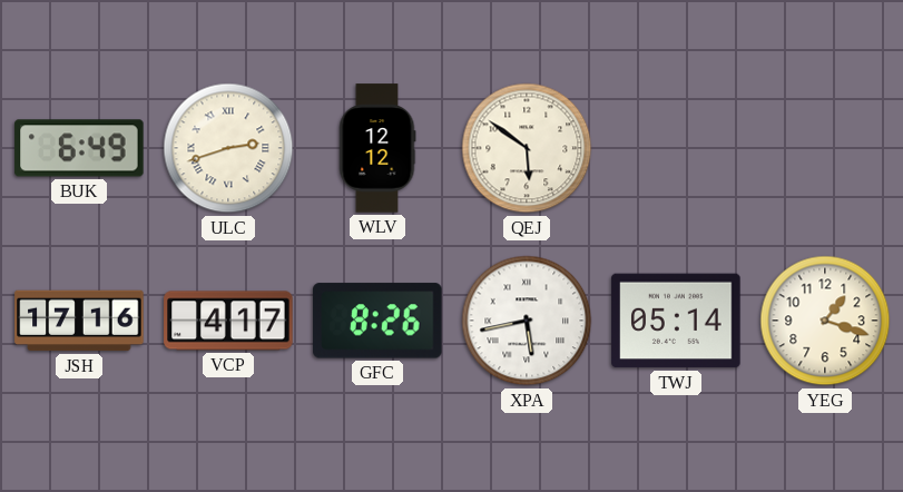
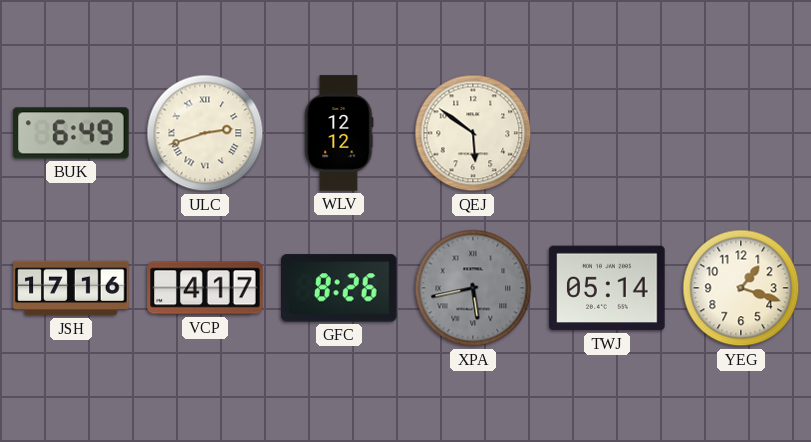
XPA dial: white -> grey (473, 288)
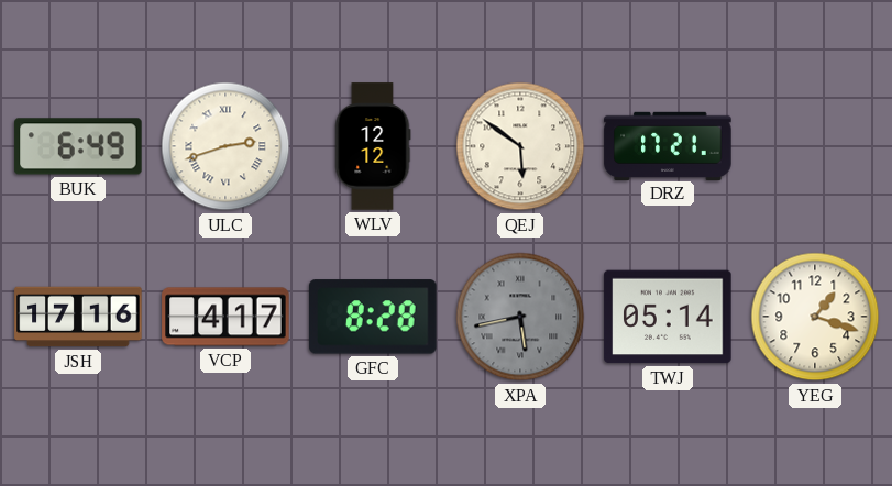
DRZ: none -> 17:21 (668, 145)
GFC: 8:26 -> 8:28 (373, 317)
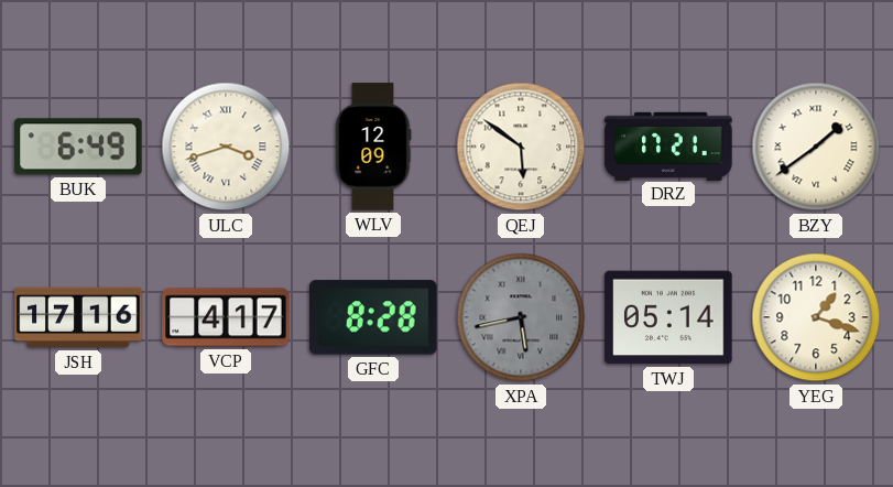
ULC: 2:42 -> 3:42 (226, 147)
WLV: 12:12 -> 12:09 (373, 147)
BZY: none -> 1:39 (816, 147)
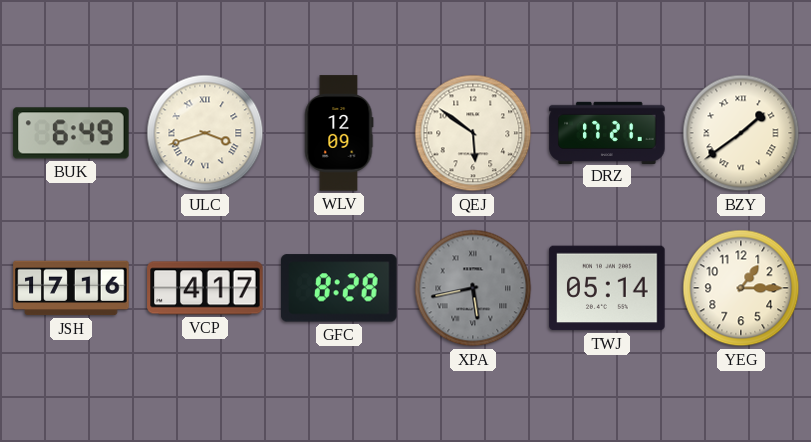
YEG: 1:18 -> 1:15 (741, 288)
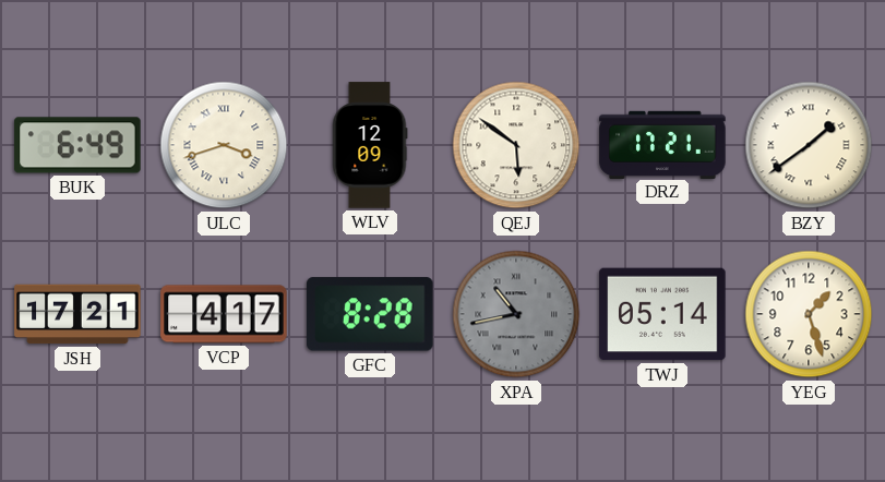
JSH: 17:16 -> 17:21 (77, 314)
XPA: 5:43 -> 10:43 (516, 314)
YEG: 1:15 -> 1:27 (809, 314)
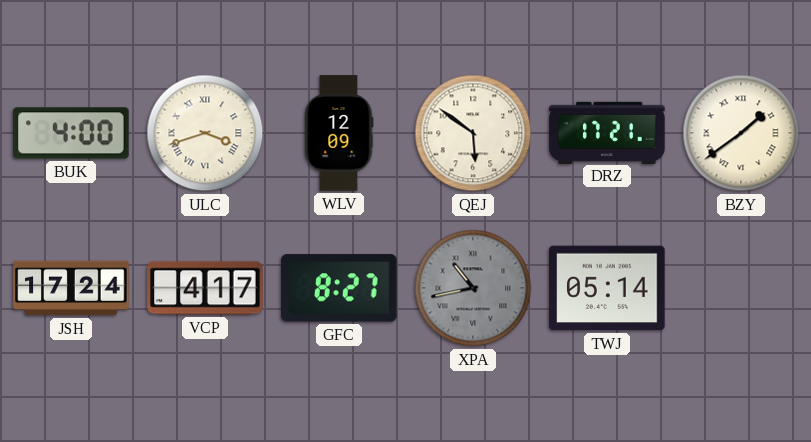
BUK: 6:49 -> 4:00 (71, 133)
JSH: 17:21 -> 17:24 (71, 288)
GFC: 8:28 -> 8:27 (339, 288)
YEG: 1:27 -> none (809, 314)
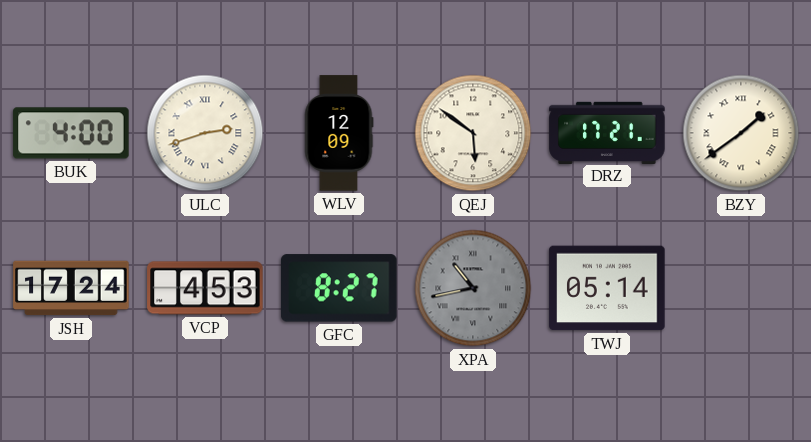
ULC: 3:42 -> 2:42 (205, 133)
VCP: 4:17 -> 4:53 (205, 288)
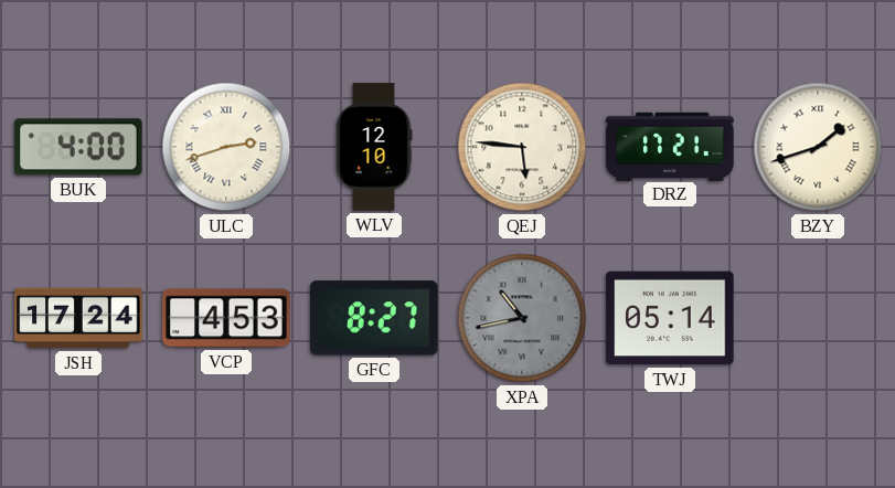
WLV: 12:09 -> 12:10 (374, 147)
QEJ: 5:51 -> 5:46 (522, 147)
BZY: 1:39 -> 1:42 (818, 147)
